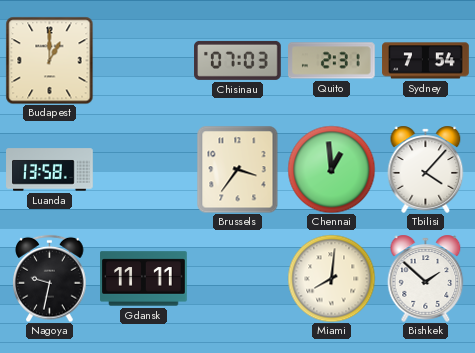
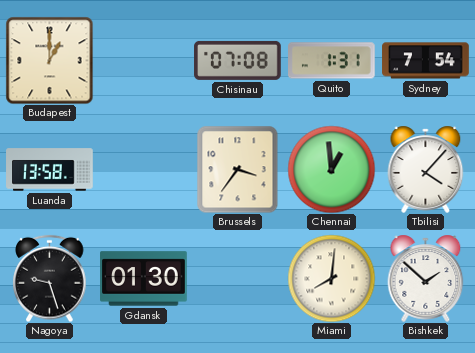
Chisinau: 07:03 -> 07:08 (238, 60)
Quito: 2:31 -> 1:31 (332, 61)
Nagoya: 9:32 -> 9:27 (50, 278)
Gdansk: 11:11 -> 01:30 (144, 279)
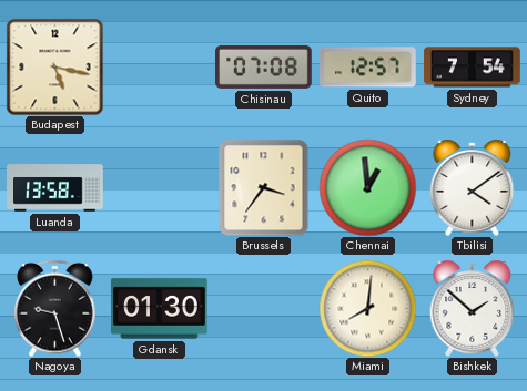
Budapest: 1:00 -> 5:17 (54, 66)
Quito: 1:31 -> 12:57 (368, 68)
Tbilisi: 4:07 -> 4:09 (473, 187)
